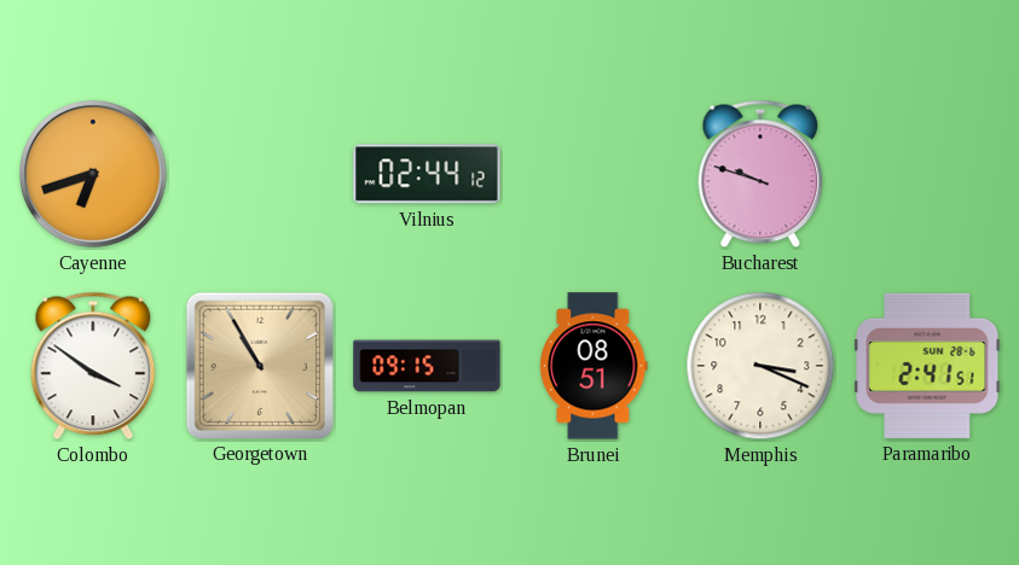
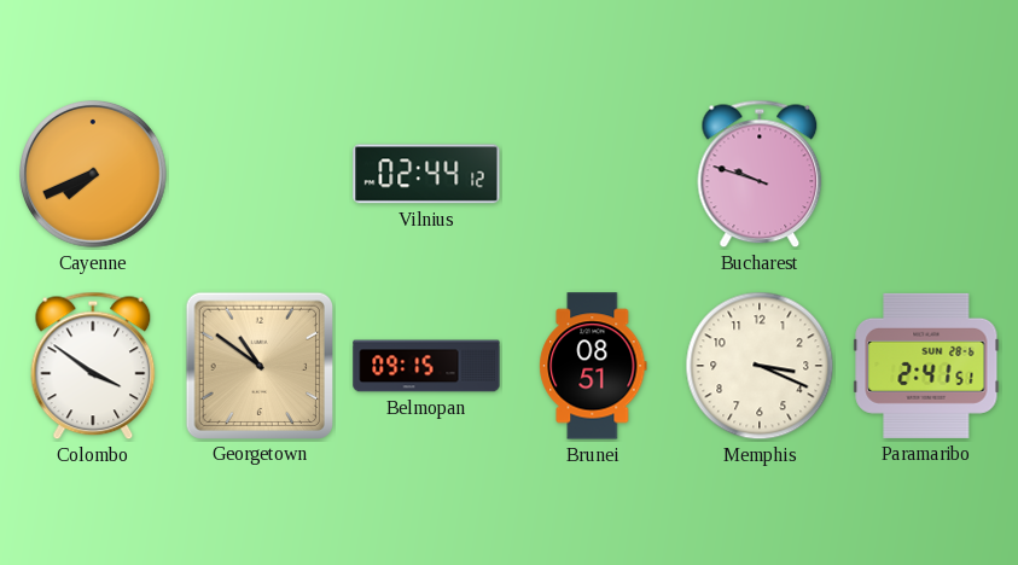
Cayenne: 6:42 -> 7:41 (93, 174)
Georgetown: 10:55 -> 10:51 (258, 365)
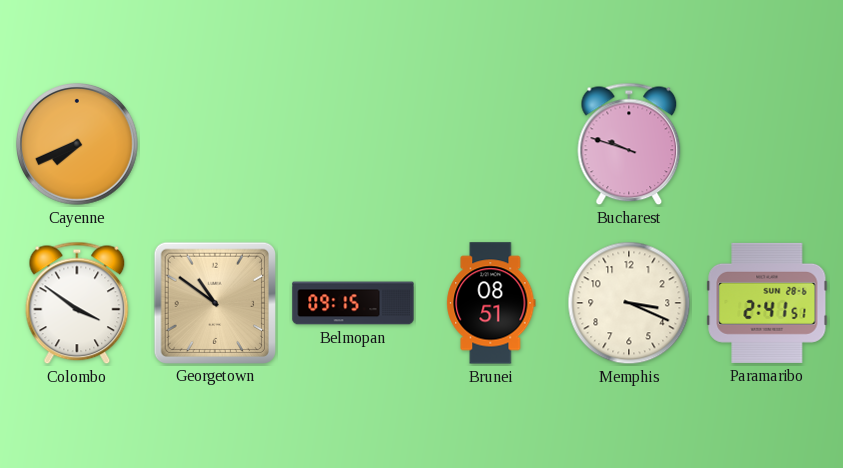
Vilnius: 02:44 -> none (426, 174)
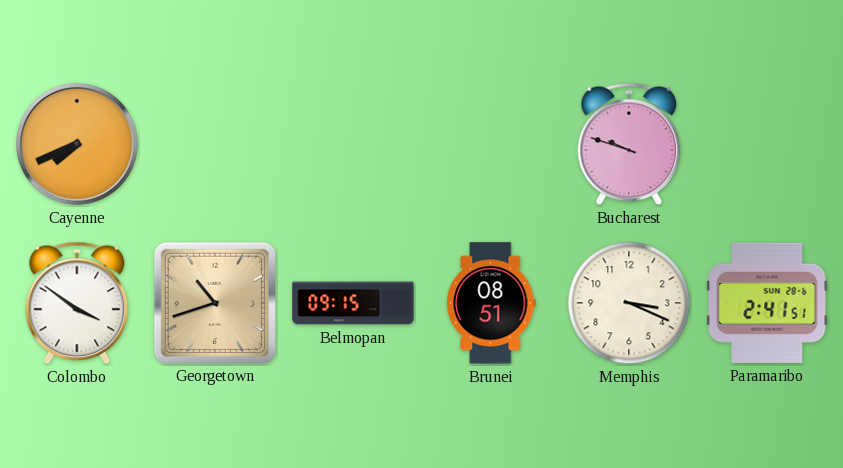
Georgetown: 10:51 -> 10:42 (214, 302)
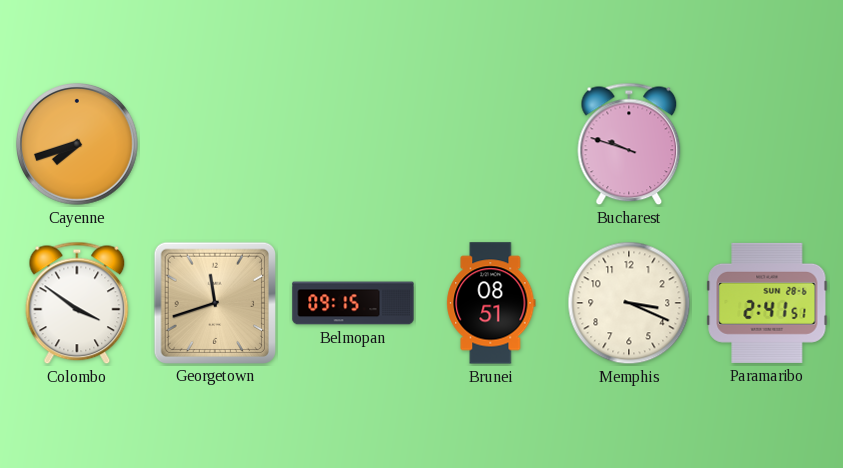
Cayenne: 7:41 -> 7:42 (77, 144)
Georgetown: 10:42 -> 11:42 (214, 302)
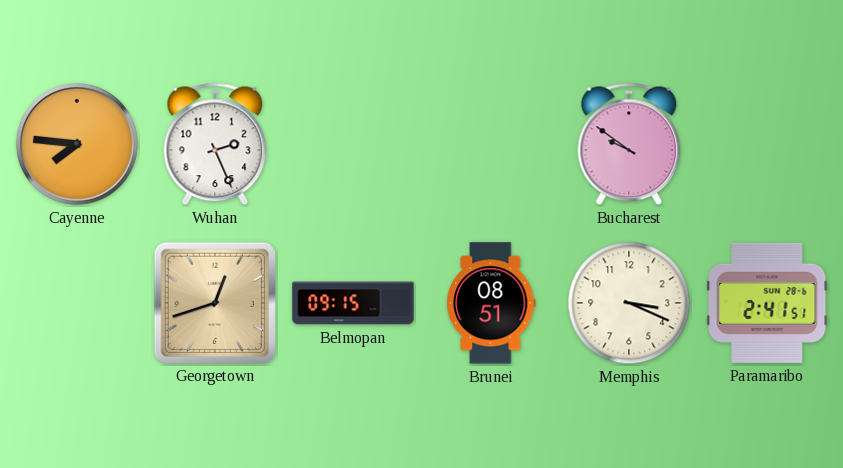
Cayenne: 7:42 -> 7:46 (77, 144)
Wuhan: none -> 2:26 (215, 144)
Bucharest: 9:48 -> 9:51 (629, 144)
Colombo: 3:51 -> none (77, 303)
Georgetown: 11:42 -> 12:42 (214, 302)
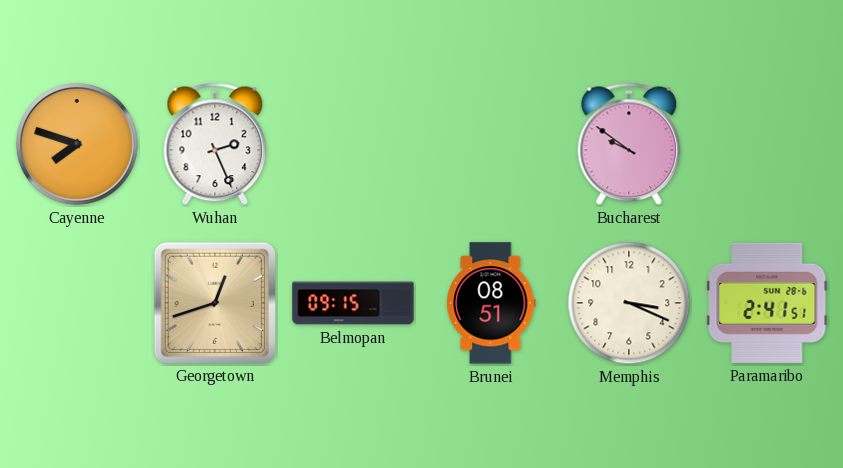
Cayenne: 7:46 -> 7:48 (77, 144)
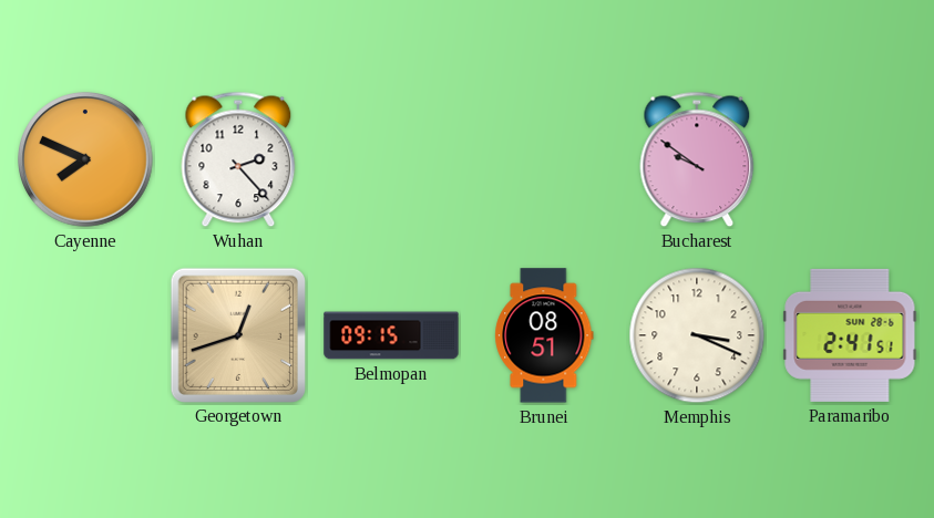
Cayenne: 7:48 -> 7:49 (85, 159)
Wuhan: 2:26 -> 2:23 (238, 159)
